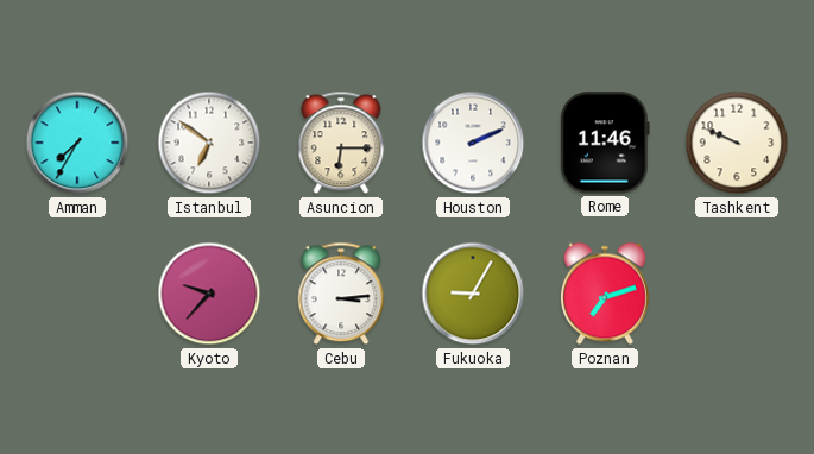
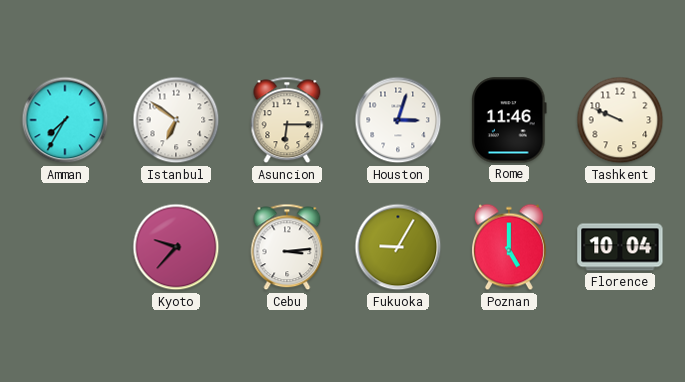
Houston: 2:11 -> 3:03 (398, 120)
Poznan: 7:12 -> 5:00 (509, 247)
Florence: none -> 10:04 (620, 247)
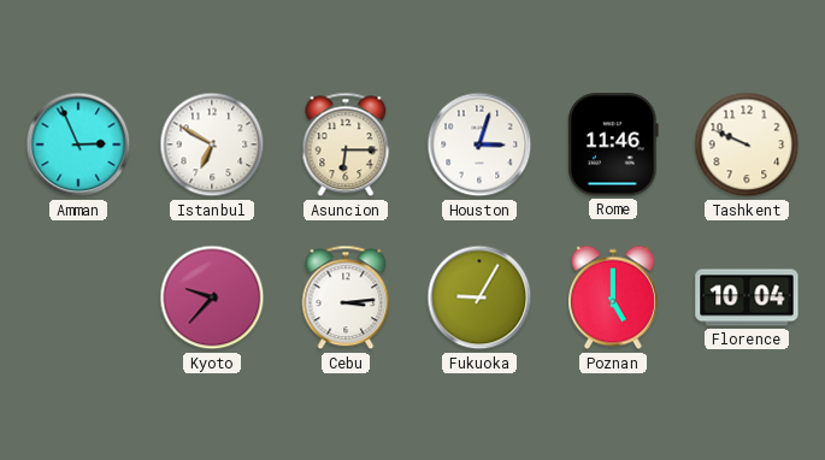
Amman: 7:35 -> 2:56 (78, 145)
Istanbul: 6:51 -> 6:50 (212, 145)
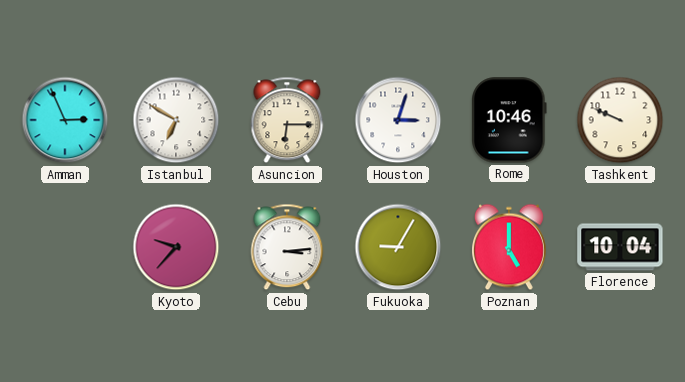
Rome: 11:46 -> 10:46 (510, 120)
